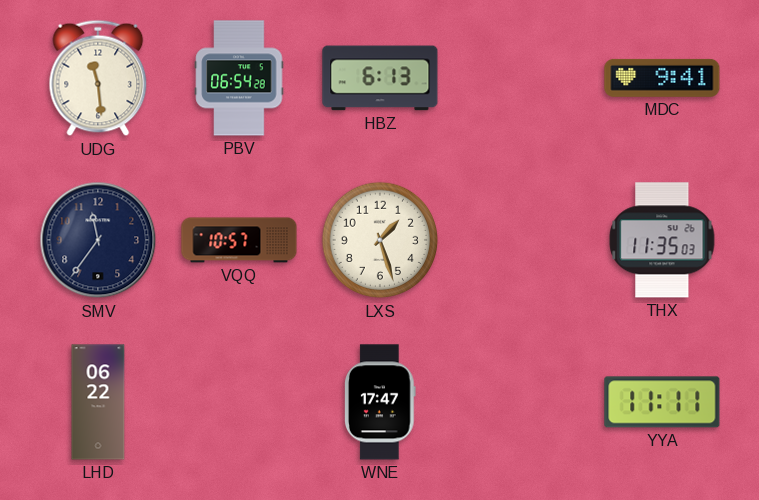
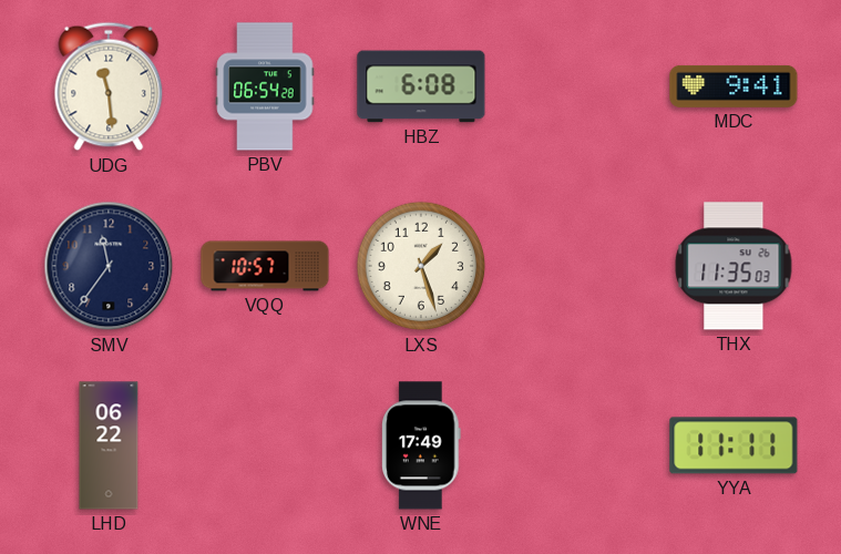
HBZ: 6:13 -> 6:08 (421, 86)
WNE: 17:47 -> 17:49 (421, 445)
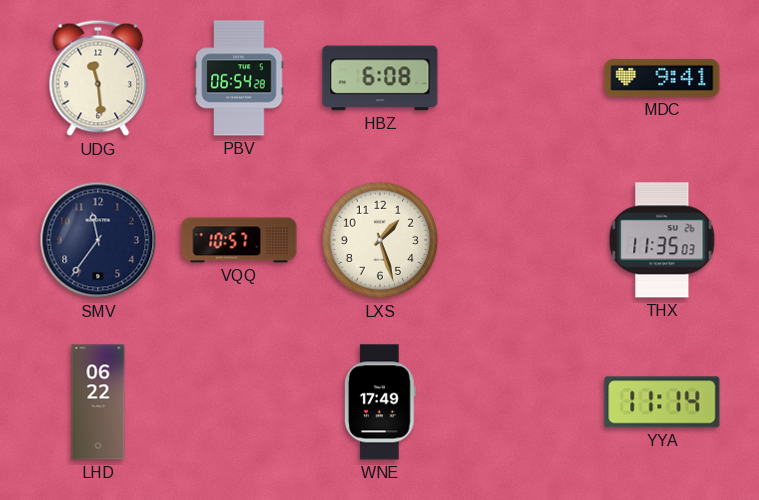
YYA: 11:11 -> 11:14 (662, 402)
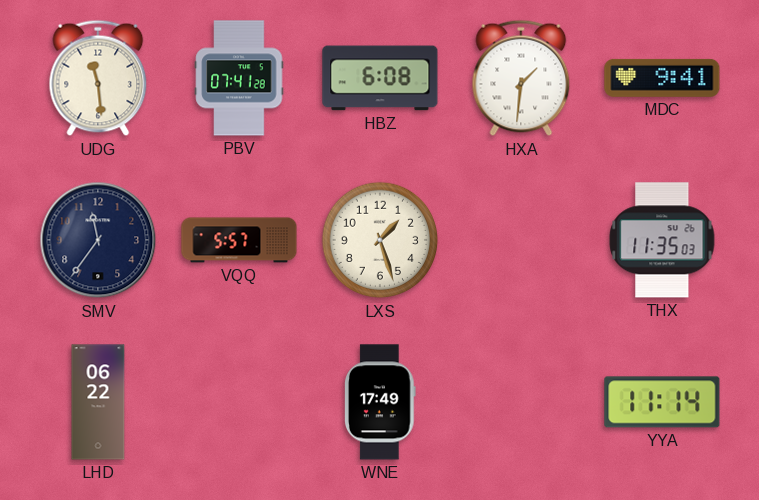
PBV: 06:54 -> 07:41 (239, 78)
HXA: none -> 1:31 (521, 78)
VQQ: 10:57 -> 5:57 (239, 240)
